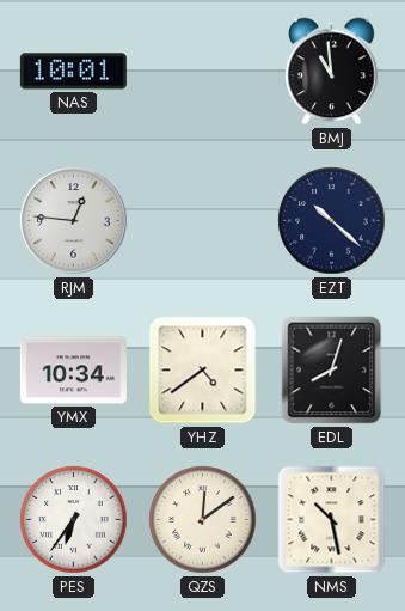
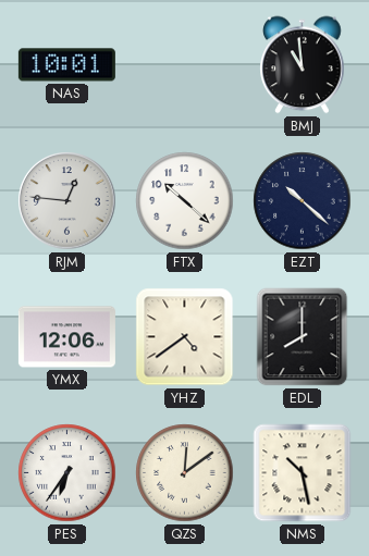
FTX: none -> 10:22 (185, 201)
YMX: 10:34 -> 12:06 (66, 337)
EDL: 8:03 -> 8:00 (303, 337)
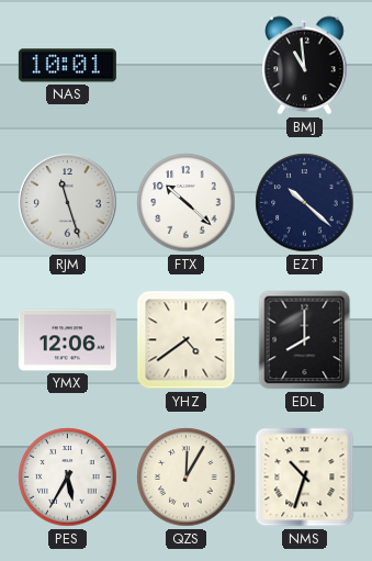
RJM: 12:46 -> 11:27 (68, 203)
PES: 6:36 -> 5:35 (68, 478)
QZS: 12:09 -> 12:05 (187, 478)
NMS: 10:28 -> 10:33 (305, 478)
